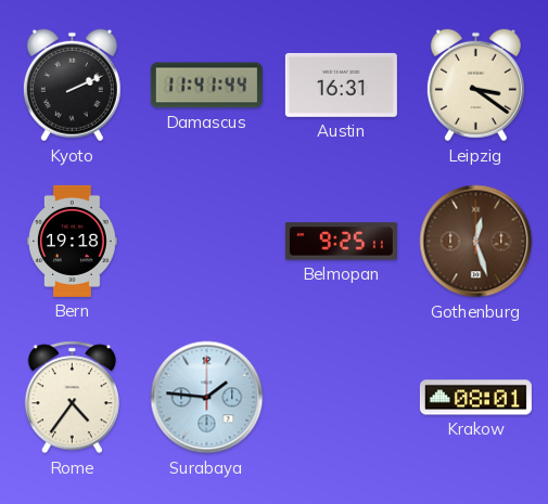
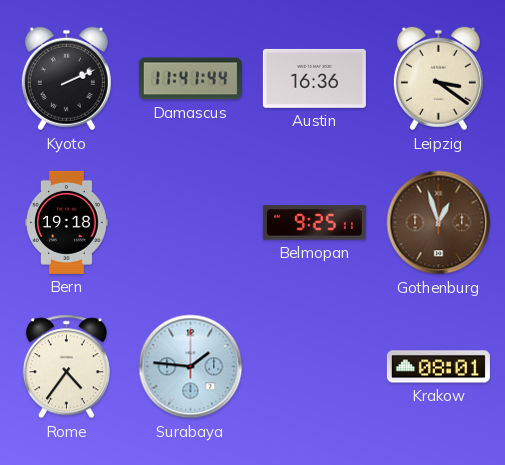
Austin: 16:31 -> 16:36 (314, 78)
Gothenburg: 12:27 -> 12:57 (439, 223)
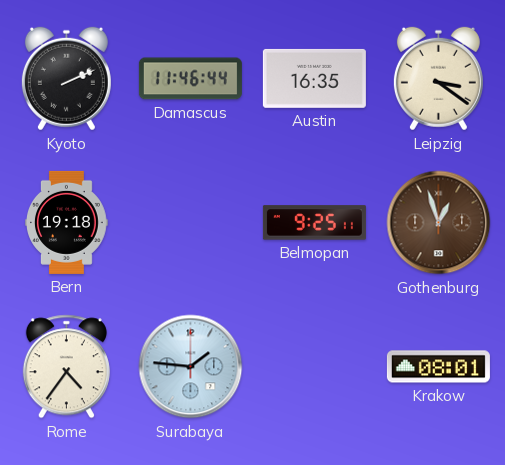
Damascus: 11:41 -> 11:46 (190, 79)
Austin: 16:36 -> 16:35 (314, 78)
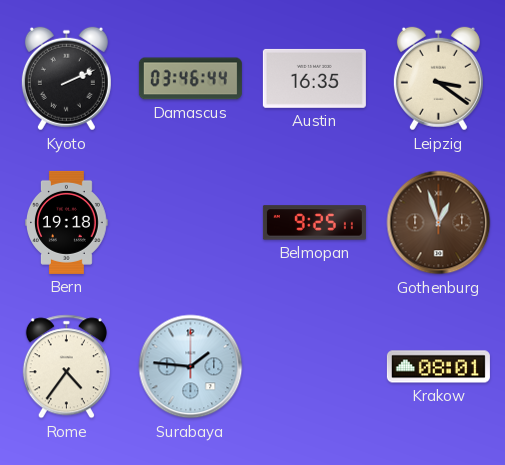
Damascus: 11:46 -> 03:46 (190, 79)
